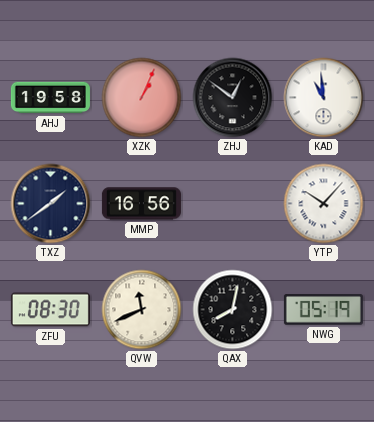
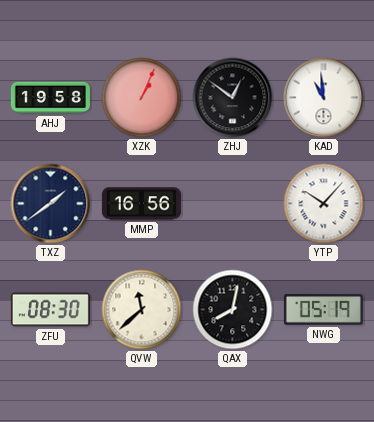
QVW: 11:41 -> 11:38 (142, 310)
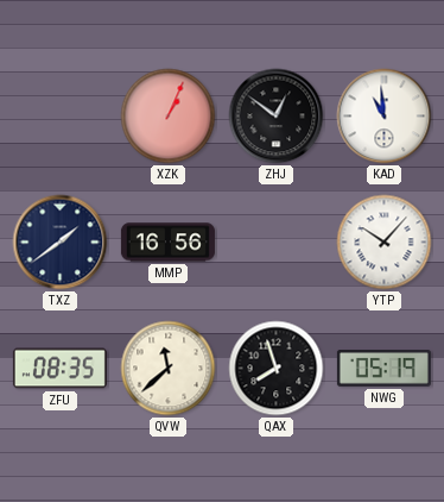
AHJ: 19:58 -> none (50, 98)
ZFU: 08:30 -> 08:35 (59, 369)
QAX: 8:02 -> 7:57 (277, 369)
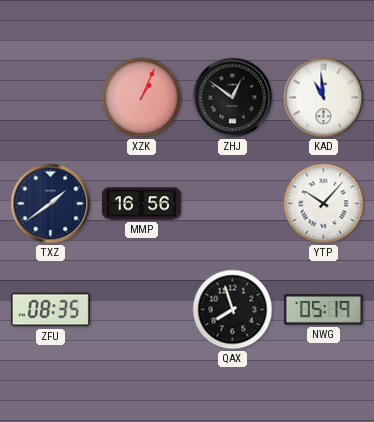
QVW: 11:38 -> none (169, 369)
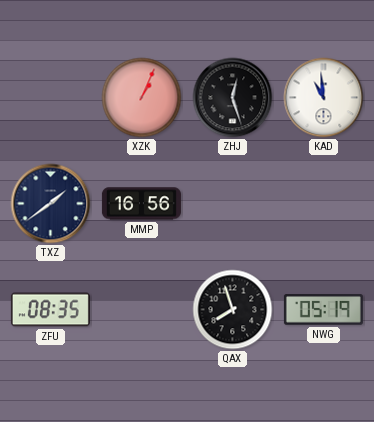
ZHJ: 12:51 -> 12:27 (233, 98)
YTP: 10:07 -> none (324, 204)
